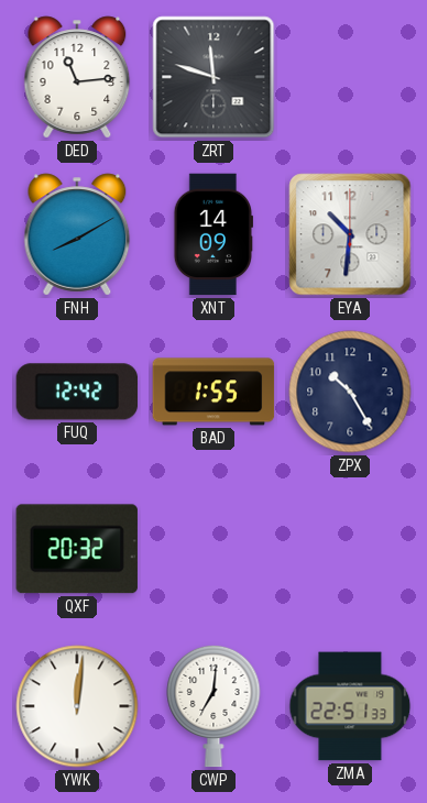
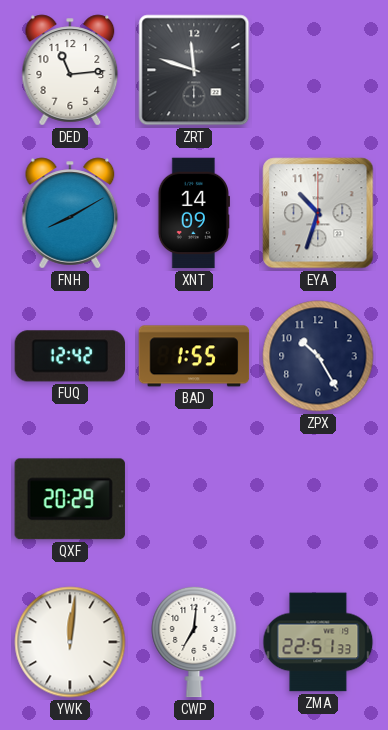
EYA: 10:31 -> 10:33 (318, 213)
QXF: 20:32 -> 20:29 (70, 499)
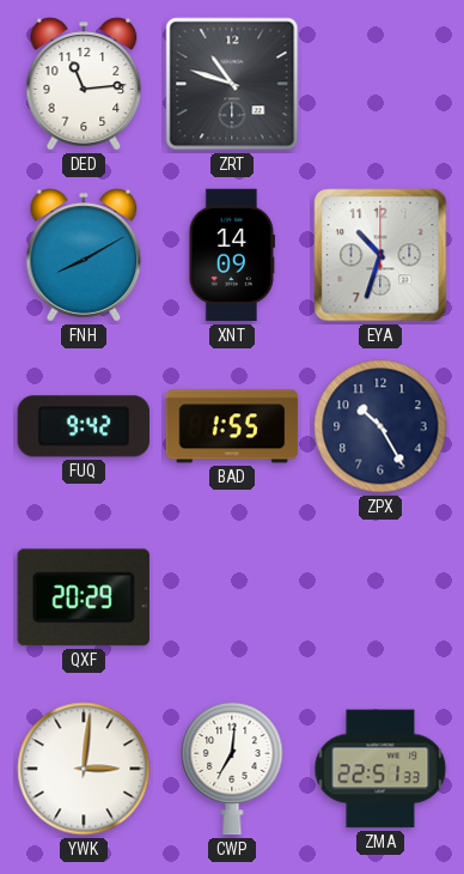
ZRT: 11:48 -> 10:48 (232, 84)
FUQ: 12:42 -> 9:42 (84, 426)
YWK: 12:01 -> 3:01 (84, 769)
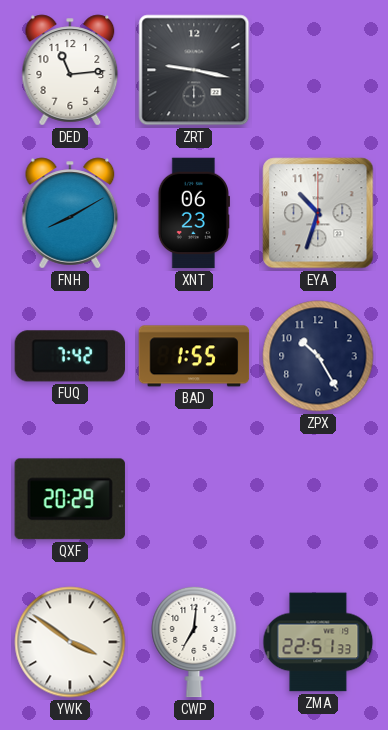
ZRT: 10:48 -> 9:17 (194, 70)
XNT: 14:09 -> 06:23 (193, 213)
FUQ: 9:42 -> 7:42 (70, 356)
YWK: 3:01 -> 3:51 (70, 642)
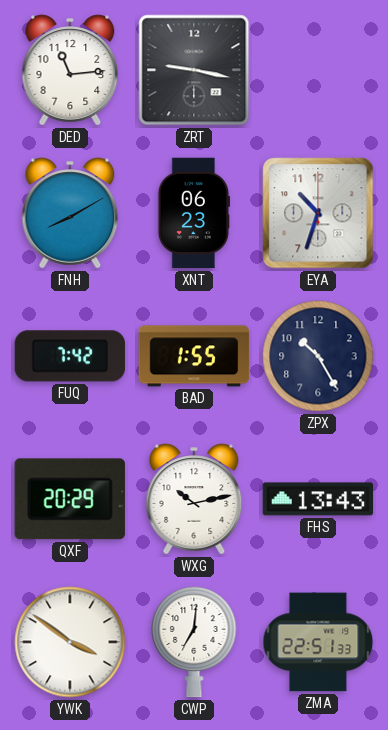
WXG: none -> 10:13 (194, 499)
FHS: none -> 13:43 (318, 499)
